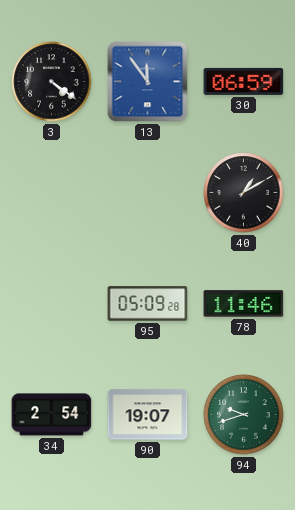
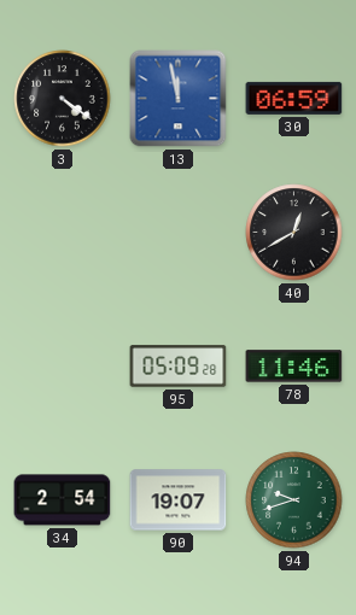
13: 11:54 -> 11:58 (179, 99)
40: 1:10 -> 12:40 (294, 233)
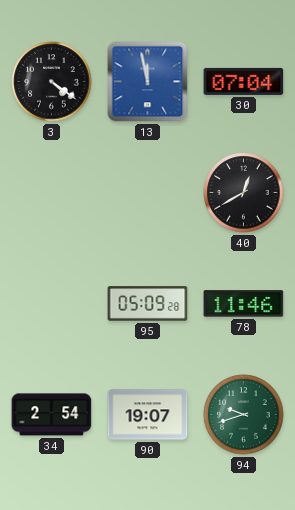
30: 06:59 -> 07:04 (244, 81)
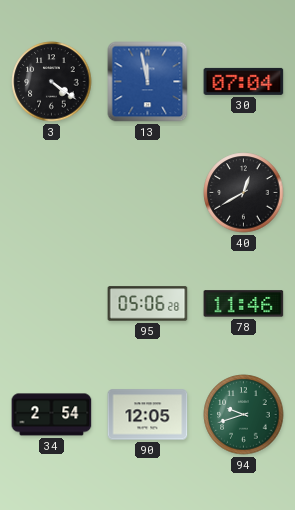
95: 05:09 -> 05:06 (148, 304)
90: 19:07 -> 12:05 (148, 415)
